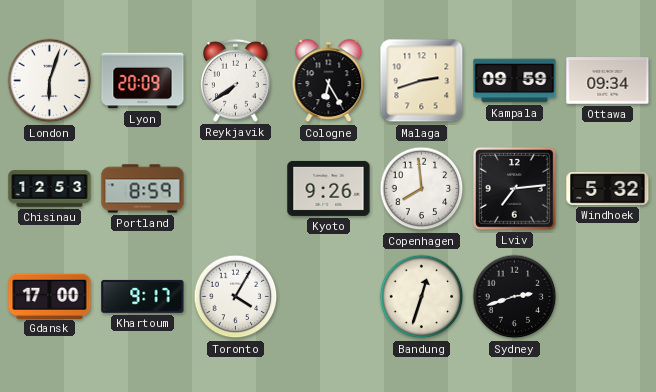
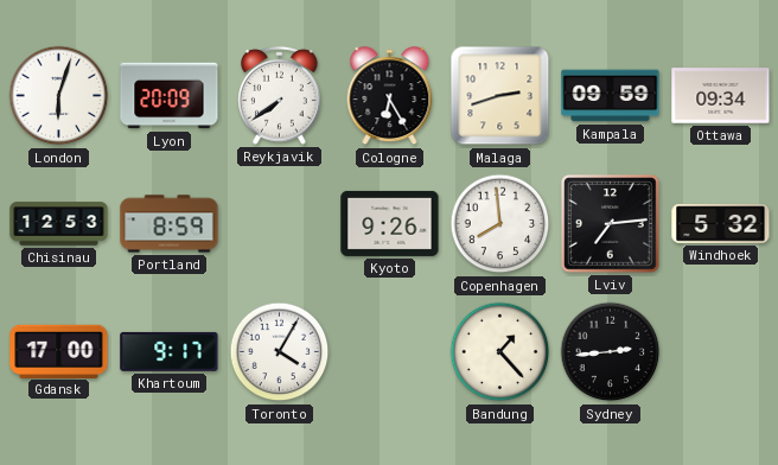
Bandung: 12:33 -> 1:23 (500, 352)
Sydney: 2:42 -> 2:44 (611, 352)
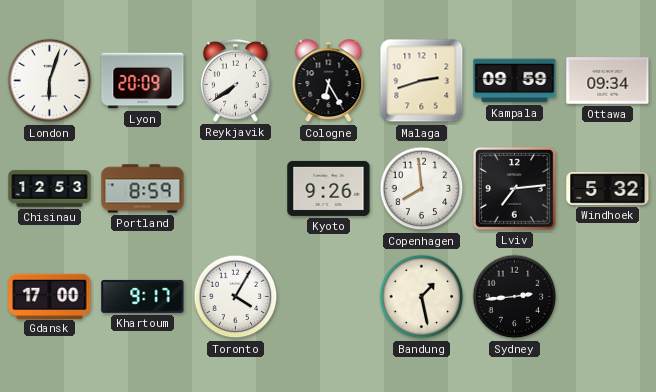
Bandung: 1:23 -> 1:28 (422, 297)
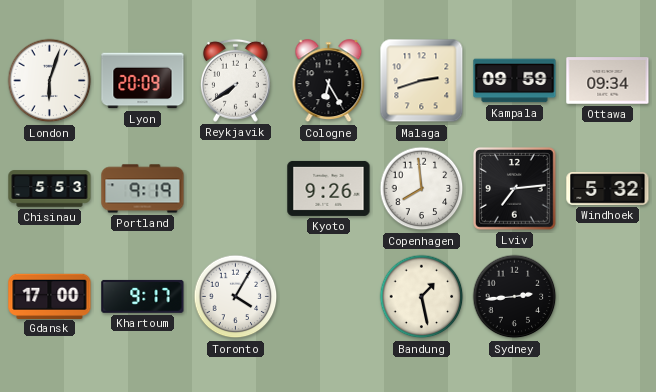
Chisinau: 12:53 -> 5:53 (50, 189)
Portland: 8:59 -> 9:19 (143, 189)
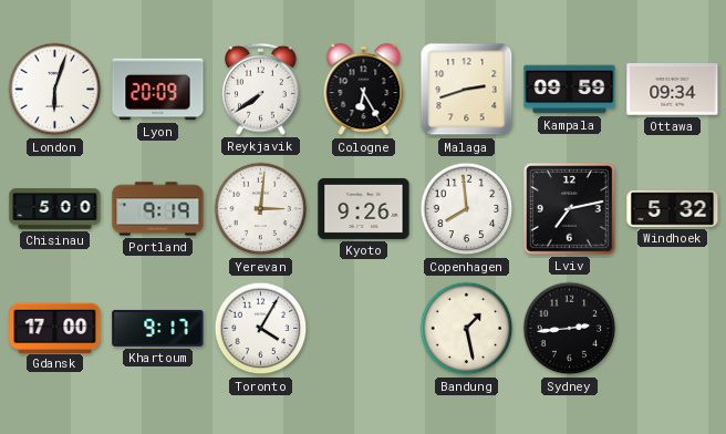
Chisinau: 5:53 -> 5:00 (55, 209)
Yerevan: none -> 3:01 (261, 209)
Lviv: 7:14 -> 7:13 (570, 209)
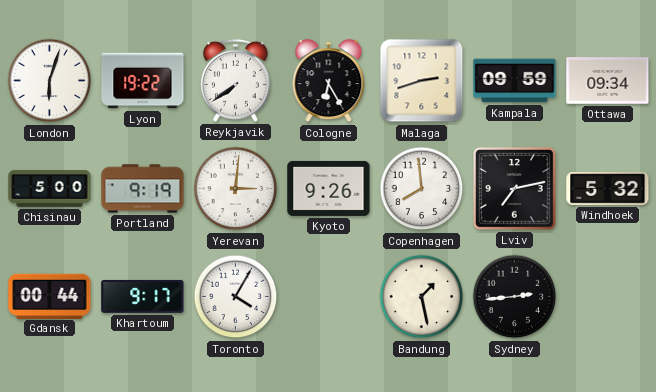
Lyon: 20:09 -> 19:22 (143, 81)
Gdansk: 17:00 -> 00:44 (50, 296)
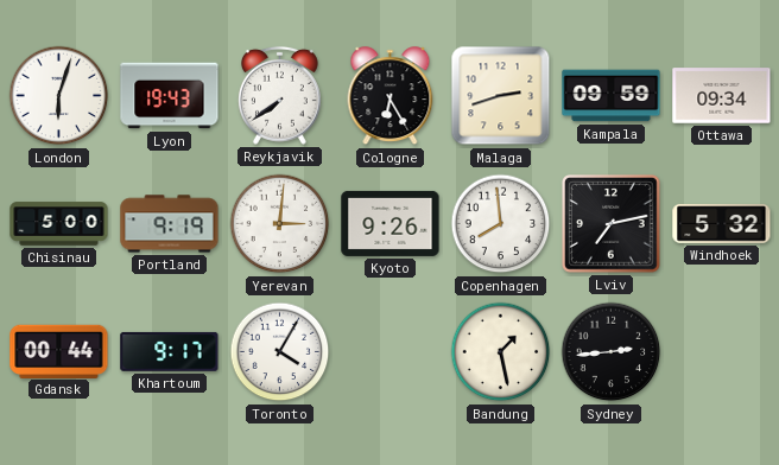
Lyon: 19:22 -> 19:43 (170, 96)
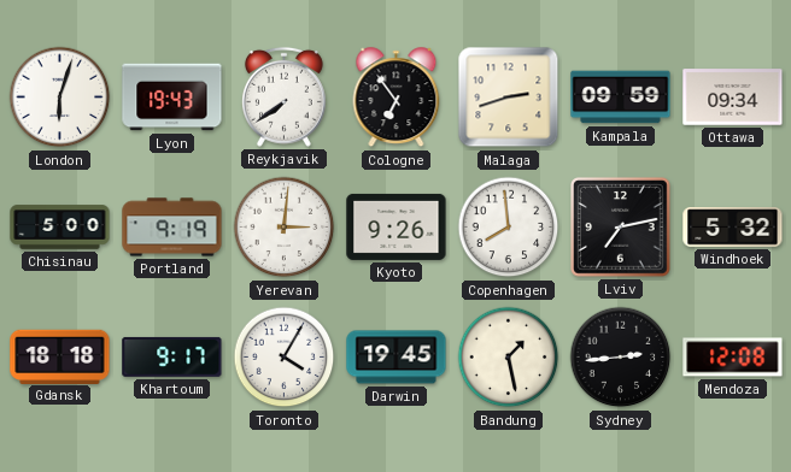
Cologne: 6:25 -> 6:54 (397, 98)
Gdansk: 00:44 -> 18:18 (60, 356)
Darwin: none -> 19:45 (397, 358)
Mendoza: none -> 12:08 (733, 358)
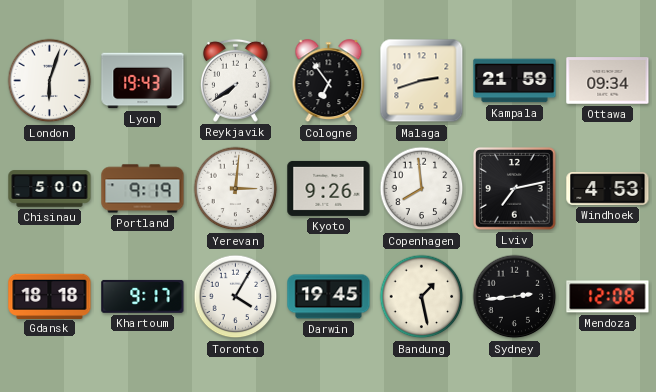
Kampala: 09:59 -> 21:59 (515, 81)
Windhoek: 5:32 -> 4:53 (608, 189)
